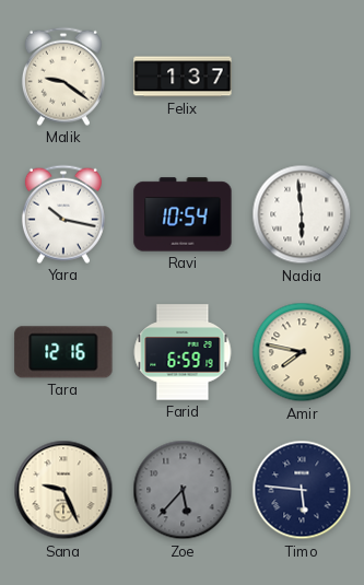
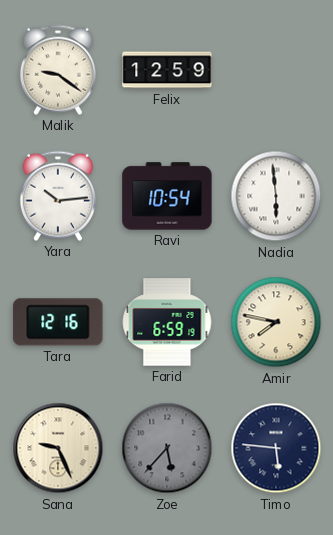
Felix: 1:37 -> 12:59 (167, 70)
Yara: 10:17 -> 10:14 (58, 196)
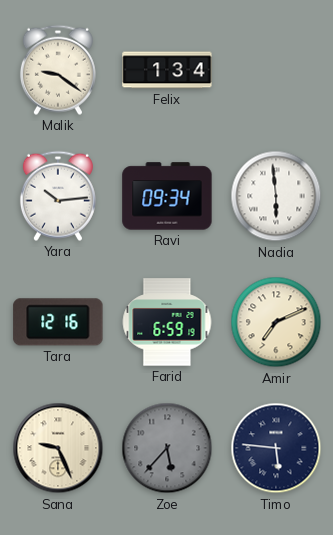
Felix: 12:59 -> 1:34 (167, 70)
Ravi: 10:54 -> 09:34 (167, 196)
Amir: 7:47 -> 7:11 (276, 322)
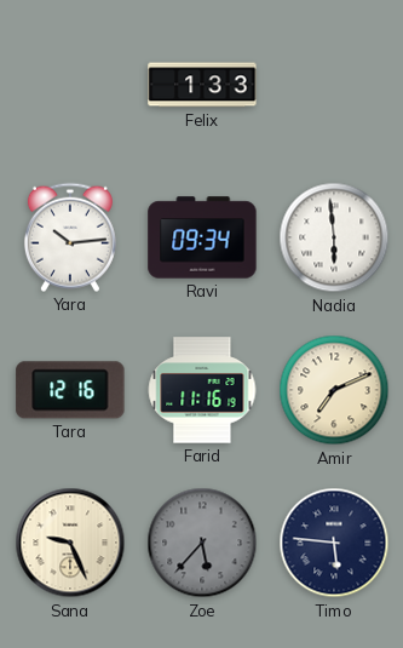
Malik: 9:21 -> none (58, 70)
Felix: 1:34 -> 1:33 (202, 85)
Farid: 6:59 -> 11:16 (202, 390)
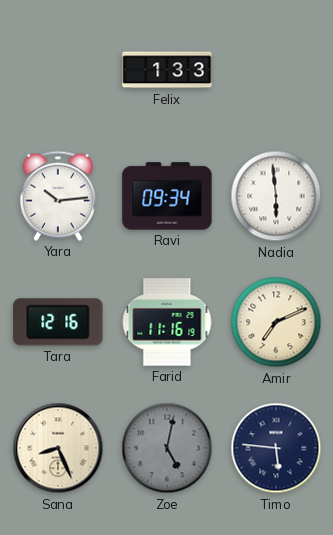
Sana: 9:26 -> 8:26 (58, 448)
Zoe: 5:37 -> 5:02 (167, 448)
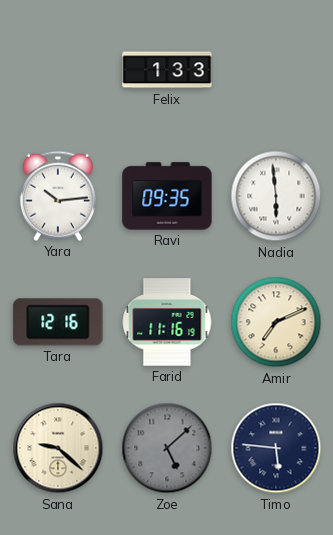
Ravi: 09:34 -> 09:35 (167, 196)
Sana: 8:26 -> 9:22 (58, 448)
Zoe: 5:02 -> 5:08 (167, 448)
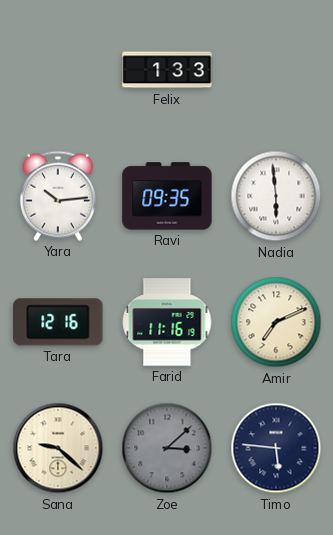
Zoe: 5:08 -> 3:08 (167, 448)
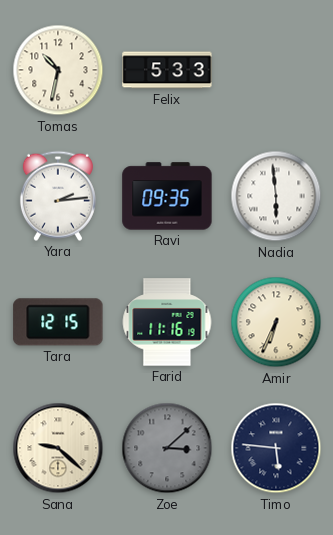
Tomas: none -> 10:32 (58, 70)
Felix: 1:33 -> 5:33 (167, 70)
Yara: 10:14 -> 2:14 (58, 196)
Tara: 12:16 -> 12:15 (58, 322)
Amir: 7:11 -> 6:34 (276, 322)
